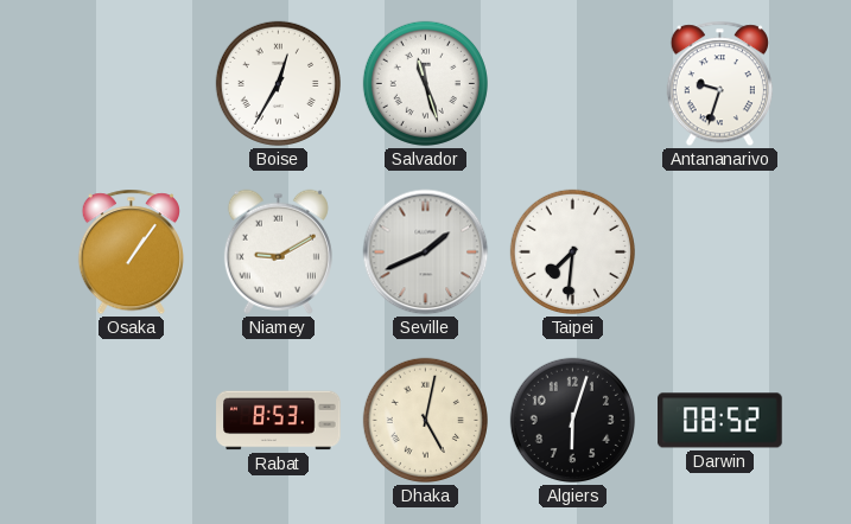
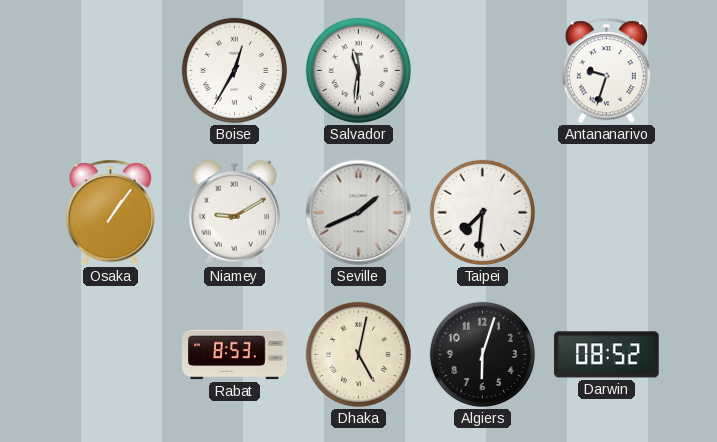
Salvador: 11:27 -> 11:31 (358, 70)
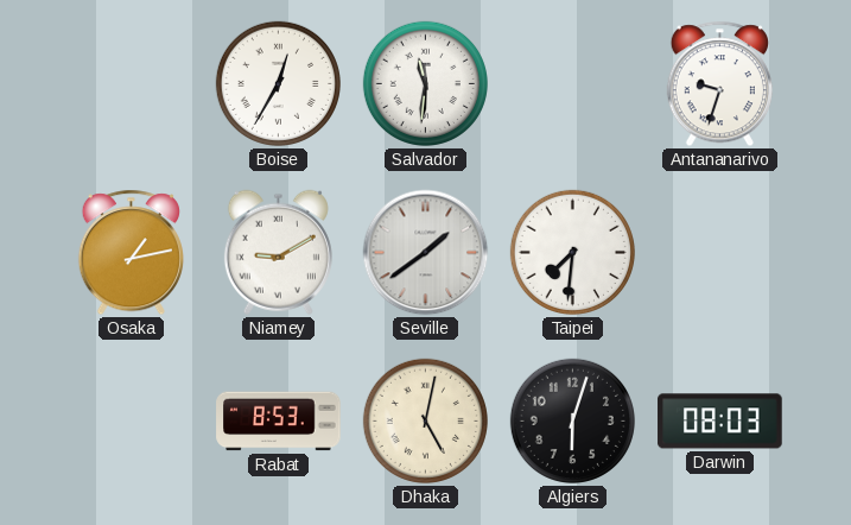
Osaka: 1:06 -> 1:13 (131, 253)
Seville: 1:41 -> 1:39 (426, 253)
Darwin: 08:52 -> 08:03 (720, 422)
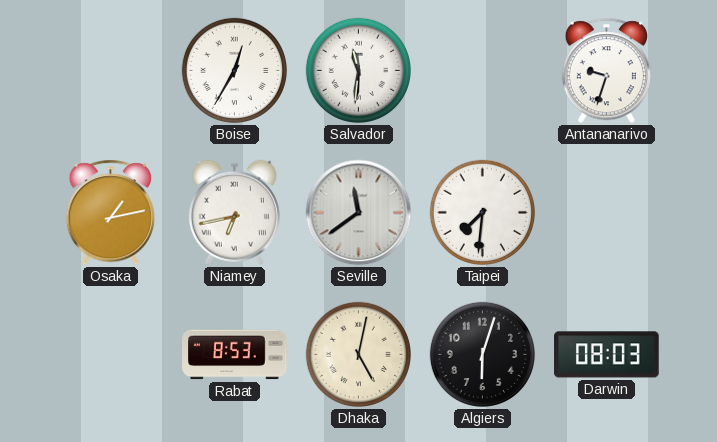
Niamey: 9:10 -> 6:43 (234, 212)
Seville: 1:39 -> 11:39 (359, 213)
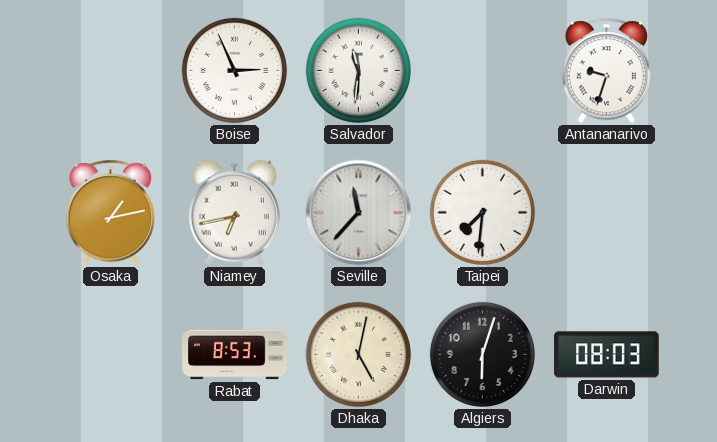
Boise: 12:35 -> 2:56 (234, 70)
Seville: 11:39 -> 11:37 (359, 213)
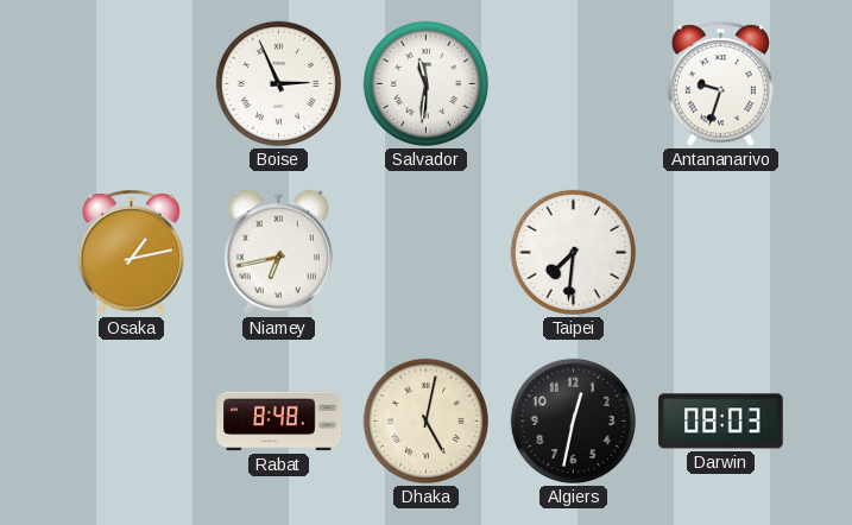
Seville: 11:37 -> none (359, 213)
Rabat: 8:53 -> 8:48 (279, 422)
Algiers: 6:03 -> 12:32 (573, 420)
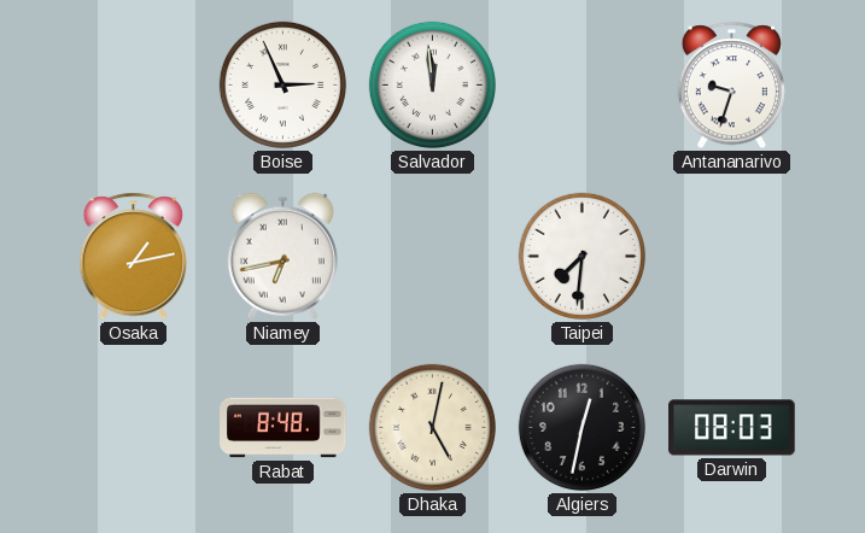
Salvador: 11:31 -> 11:59 (432, 84)
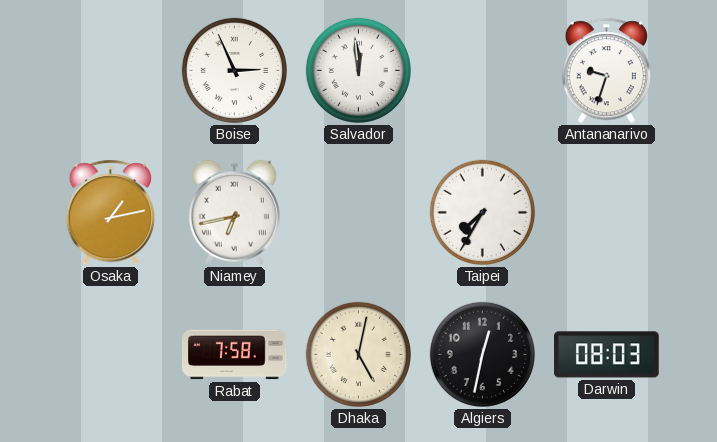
Taipei: 7:31 -> 7:35 (482, 212)
Rabat: 8:48 -> 7:58 (235, 355)
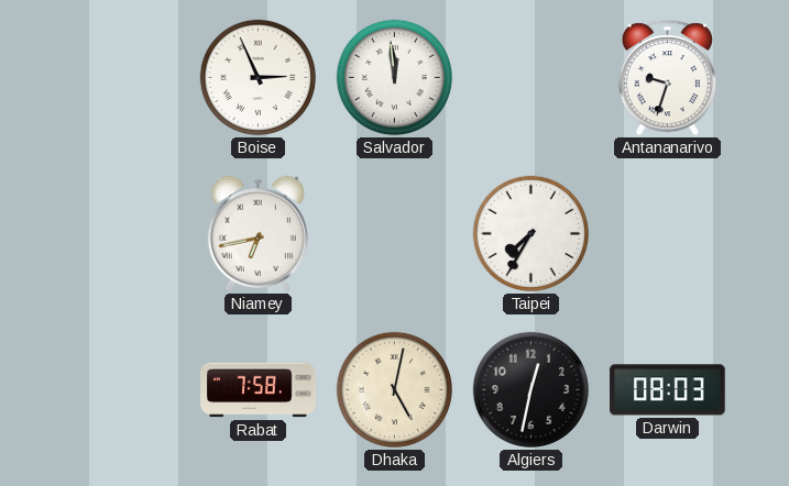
Osaka: 1:13 -> none (110, 213)
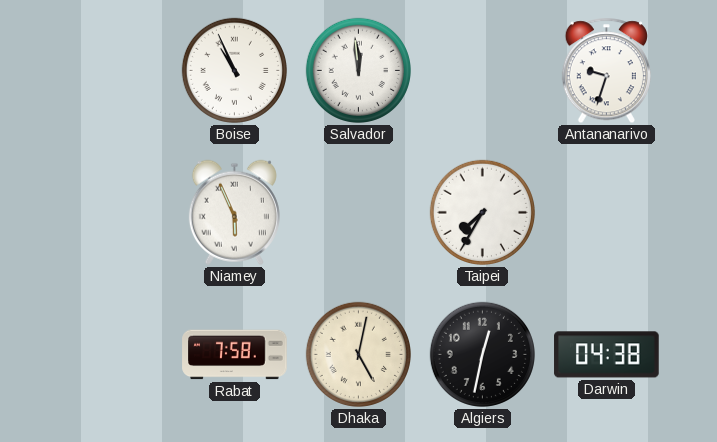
Boise: 2:56 -> 10:56 (234, 70)
Niamey: 6:43 -> 5:56 (234, 212)
Darwin: 08:03 -> 04:38 (607, 355)
